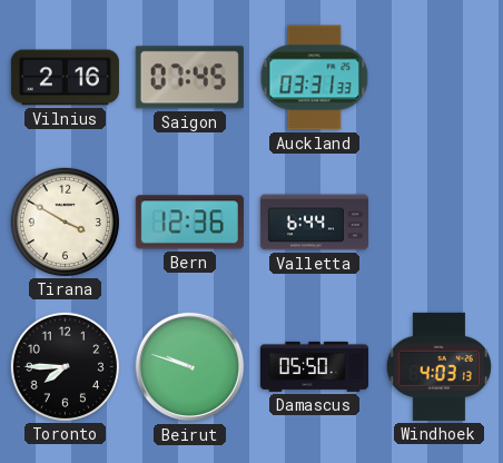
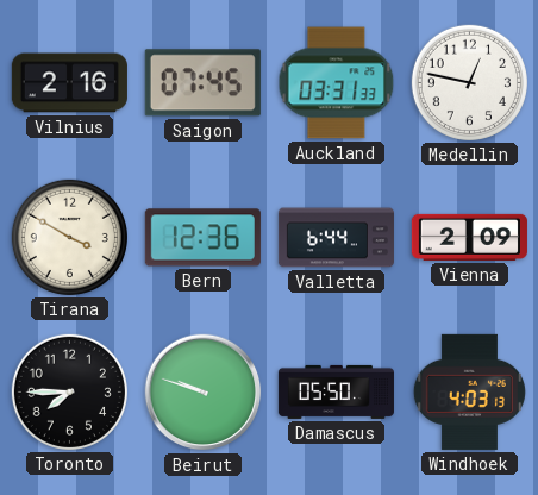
Medellin: none -> 12:47 (469, 82)
Vienna: none -> 2:09 (469, 237)
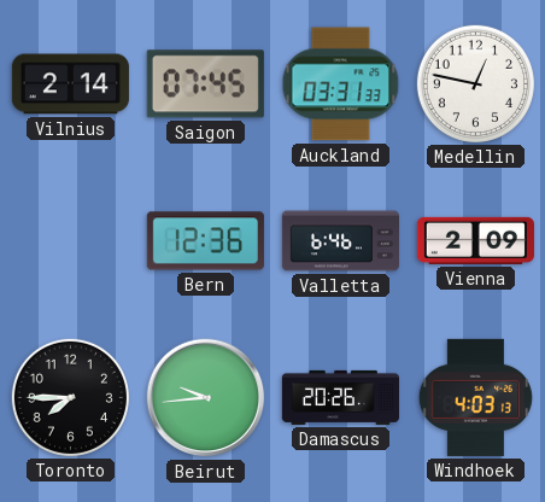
Vilnius: 2:16 -> 2:14 (70, 84)
Tirana: 3:50 -> none (69, 237)
Valletta: 6:44 -> 6:46 (340, 241)
Beirut: 9:48 -> 9:44 (206, 398)
Damascus: 05:50 -> 20:26 (340, 397)
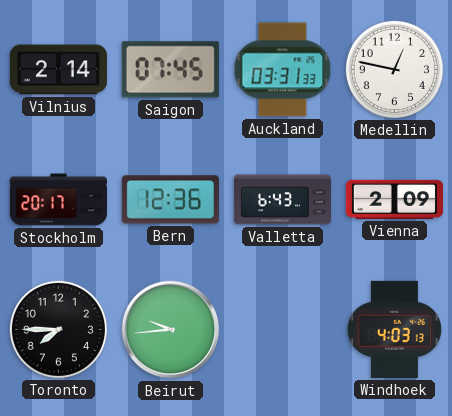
Stockholm: none -> 20:17 (58, 200)
Valletta: 6:46 -> 6:43 (282, 200)
Damascus: 20:26 -> none (340, 397)
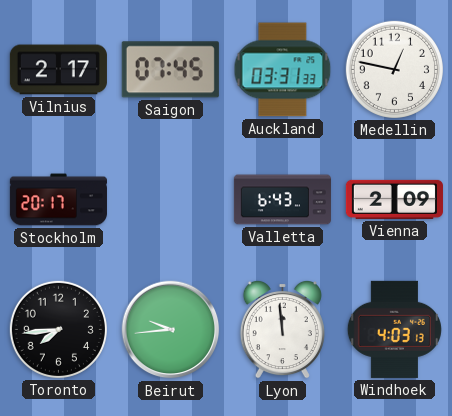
Vilnius: 2:14 -> 2:17 (58, 70)
Bern: 12:36 -> none (170, 200)
Toronto: 7:45 -> 7:44 (58, 329)
Lyon: none -> 11:59 (282, 329)
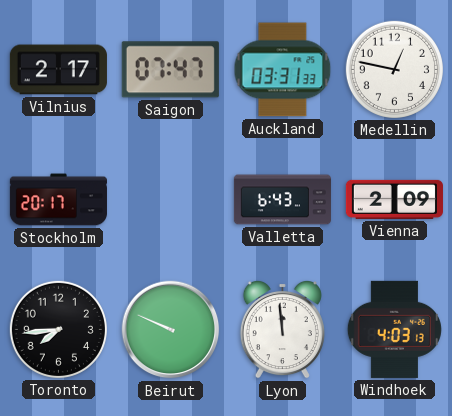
Saigon: 07:45 -> 07:47 (170, 70)
Beirut: 9:44 -> 9:49 (171, 330)
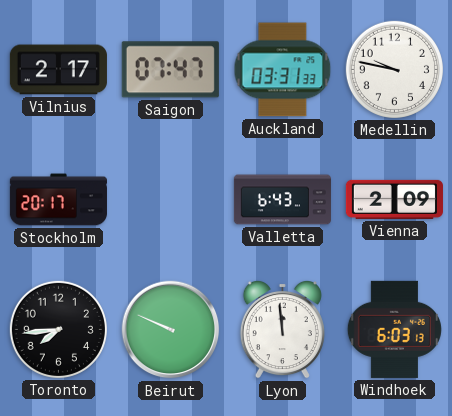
Medellin: 12:47 -> 9:47 (394, 69)
Windhoek: 4:03 -> 6:03 (394, 329)
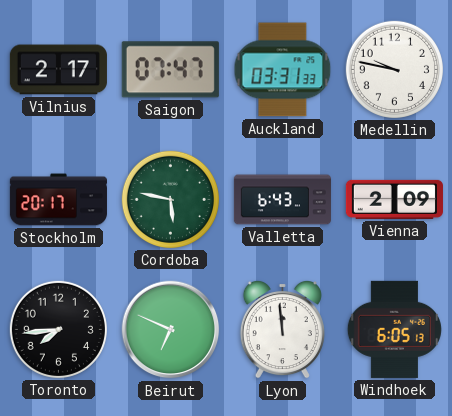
Cordoba: none -> 5:47 (170, 199)
Beirut: 9:49 -> 6:49 (171, 330)
Windhoek: 6:03 -> 6:05 (394, 329)
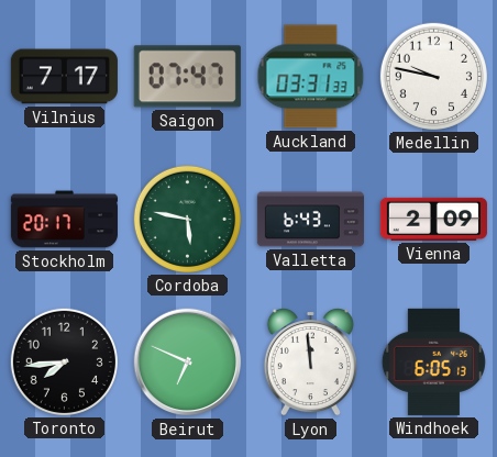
Vilnius: 2:17 -> 7:17 (64, 77)
